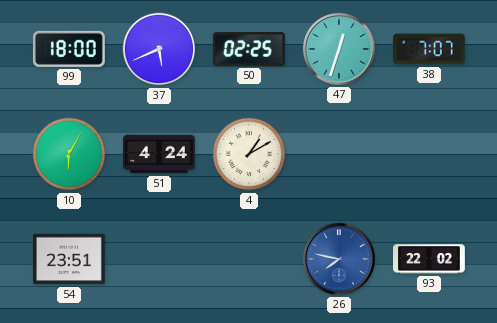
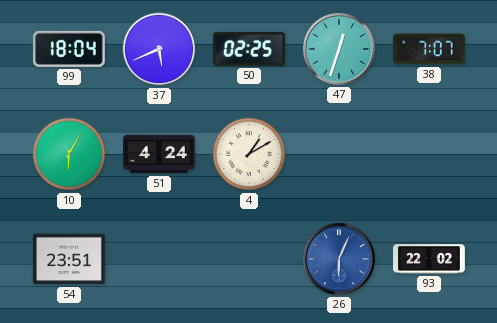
99: 18:00 -> 18:04 (69, 49)
26: 7:47 -> 6:04 (339, 259)
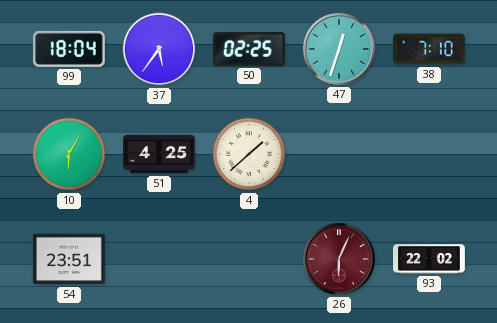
37: 5:41 -> 5:36 (159, 49)
38: 7:07 -> 7:10 (430, 49)
51: 4:24 -> 4:25 (160, 154)
4: 1:10 -> 1:38 (249, 154)
26 dial: blue -> burgundy (339, 259)
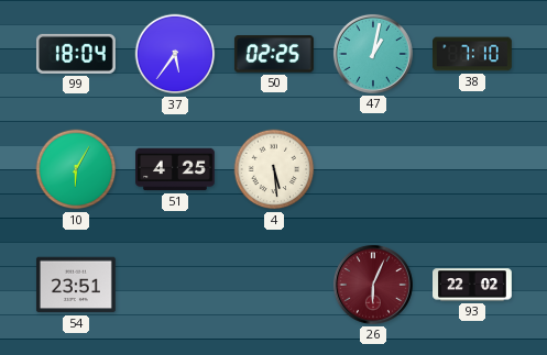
47: 12:33 -> 1:02 (373, 54)
4: 1:38 -> 5:29 (274, 169)
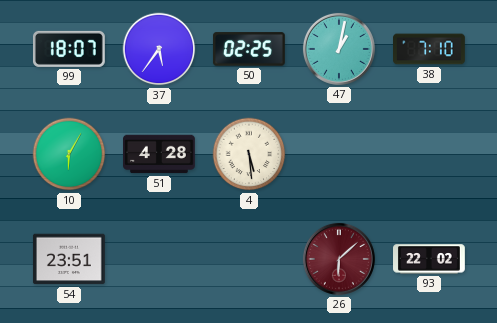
99: 18:04 -> 18:07 (69, 49)
51: 4:25 -> 4:28 (160, 154)
26: 6:04 -> 6:08 (339, 259)
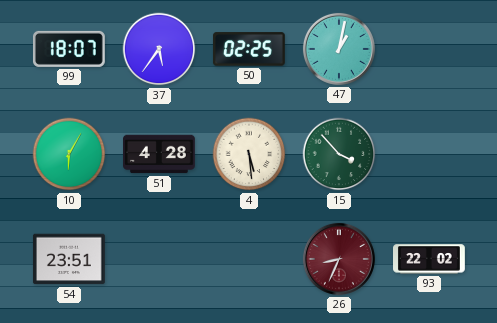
38: 7:10 -> none (430, 49)
15: none -> 3:53 (339, 154)
26: 6:08 -> 8:34 (339, 259)
